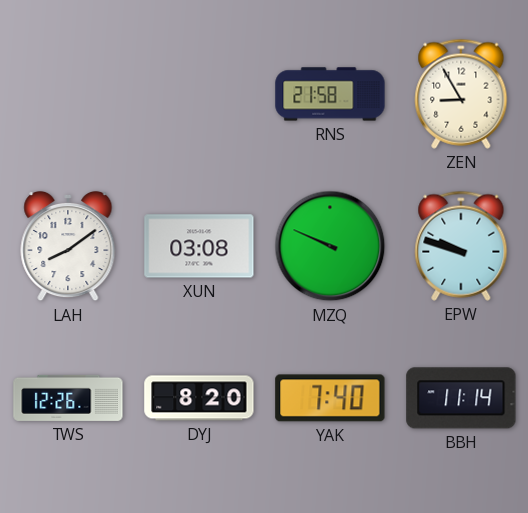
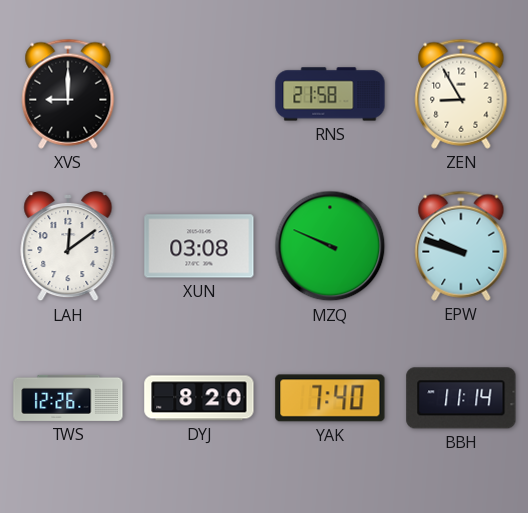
XVS: none -> 9:00 (68, 94)
LAH: 8:09 -> 12:09 (68, 246)
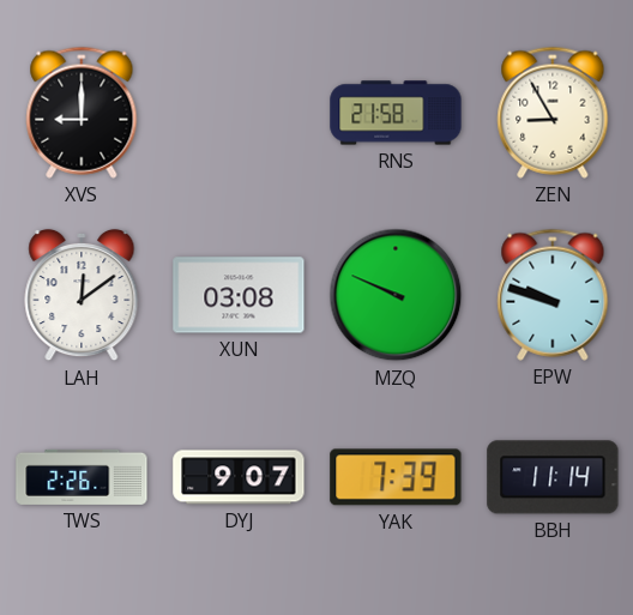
TWS: 12:26 -> 2:26 (82, 477)
DYJ: 8:20 -> 9:07 (239, 477)
YAK: 7:40 -> 7:39 (396, 477)
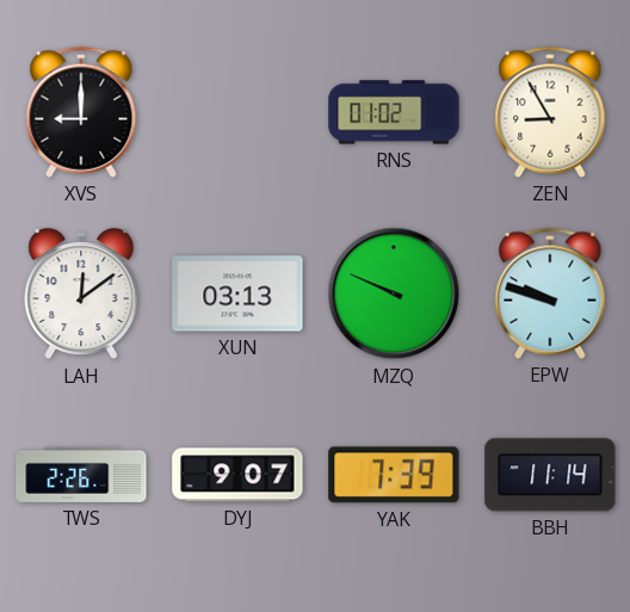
RNS: 21:58 -> 01:02 (394, 112)
XUN: 03:08 -> 03:13 (237, 293)
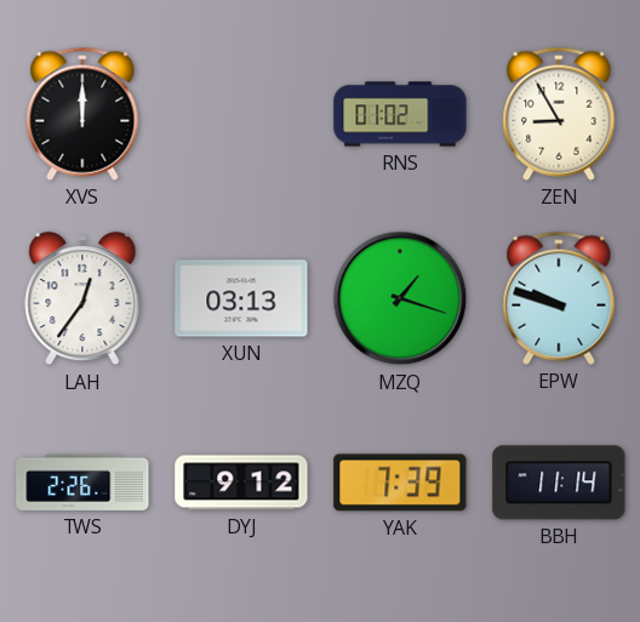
XVS: 9:00 -> 12:00 (82, 114)
LAH: 12:09 -> 12:36 (82, 298)
MZQ: 9:49 -> 1:18 (400, 298)
DYJ: 9:07 -> 9:12 (241, 483)
